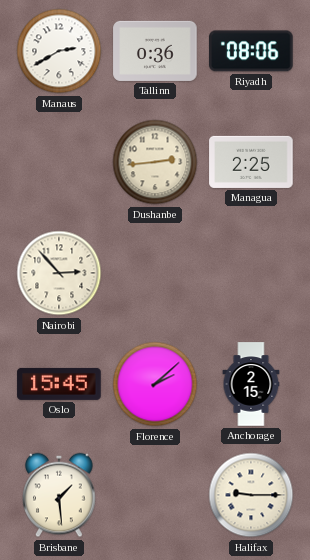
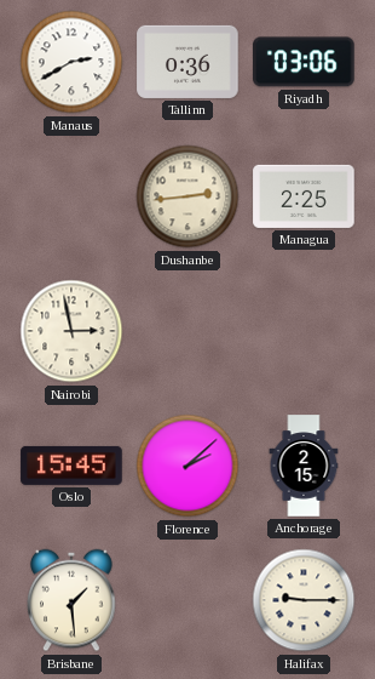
Riyadh: 08:06 -> 03:06 (304, 62)
Nairobi: 2:53 -> 2:58 (71, 331)
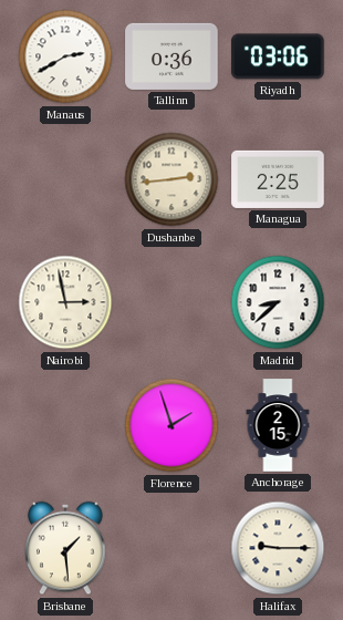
Madrid: none -> 8:38 (278, 302)
Oslo: 15:45 -> none (71, 466)
Florence: 2:08 -> 1:57 (171, 425)
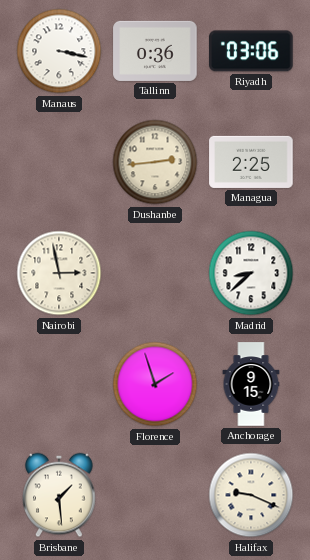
Manaus: 2:40 -> 3:17 (59, 51)
Anchorage: 2:15 -> 9:15 (251, 384)
Halifax: 9:15 -> 9:19 (251, 495)
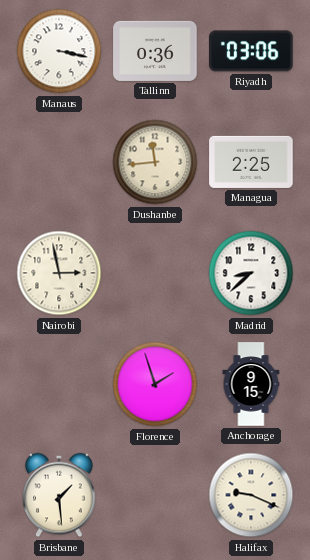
Dushanbe: 2:44 -> 11:44 (155, 162)
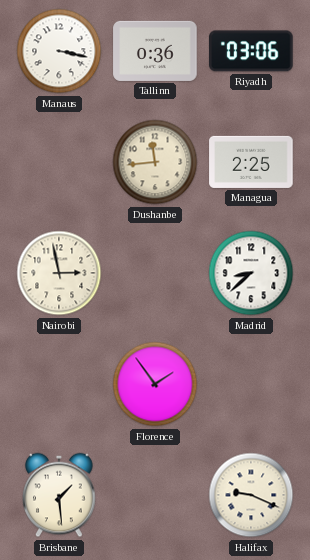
Florence: 1:57 -> 1:54 (155, 384)
Anchorage: 9:15 -> none (251, 384)
